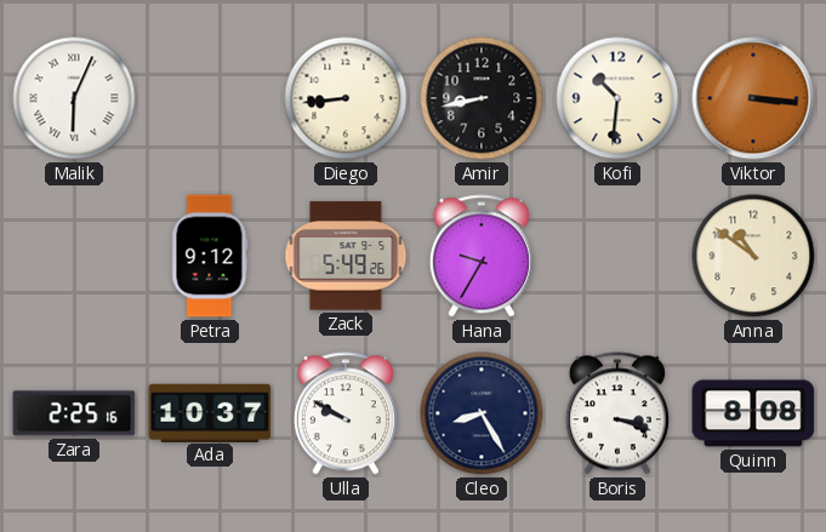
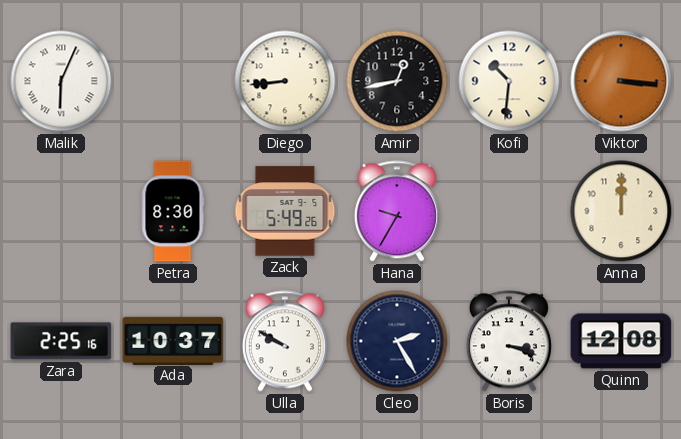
Amir: 8:43 -> 12:43 (397, 81)
Petra: 9:12 -> 8:30 (173, 211)
Anna: 10:51 -> 12:00 (621, 211)
Cleo: 8:25 -> 2:25 (397, 341)
Quinn: 8:08 -> 12:08 (621, 341)
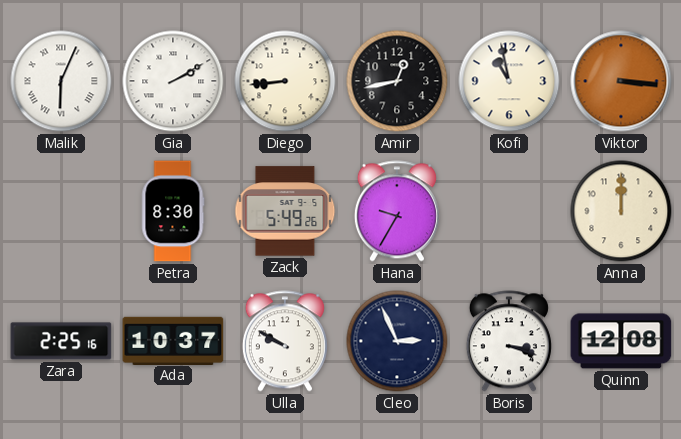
Gia: none -> 2:10 (173, 81)
Kofi: 10:31 -> 10:58 (509, 81)
Cleo: 2:25 -> 2:56 (397, 341)
